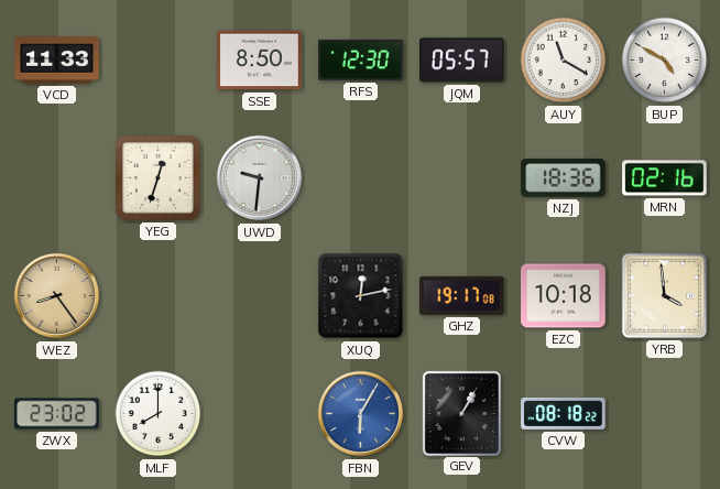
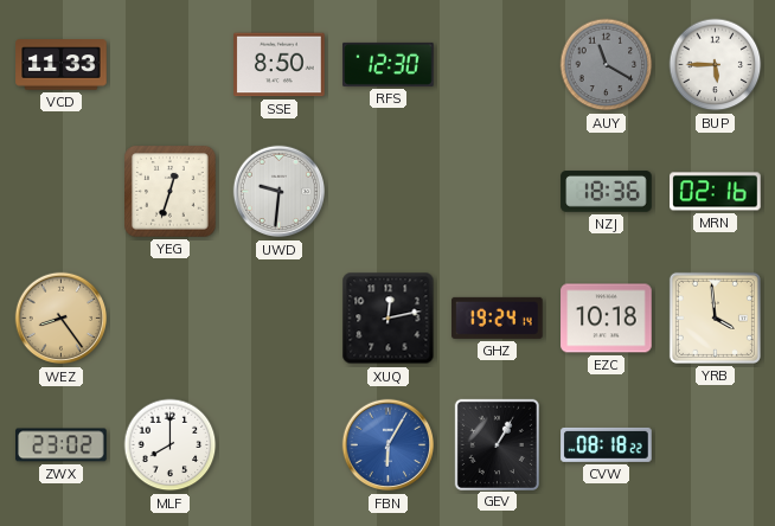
JQM: 05:57 -> none (462, 61)
AUY dial: white -> grey (607, 65)
BUP: 4:50 -> 5:45 (716, 65)
GHZ: 19:17 -> 19:24 (498, 317)
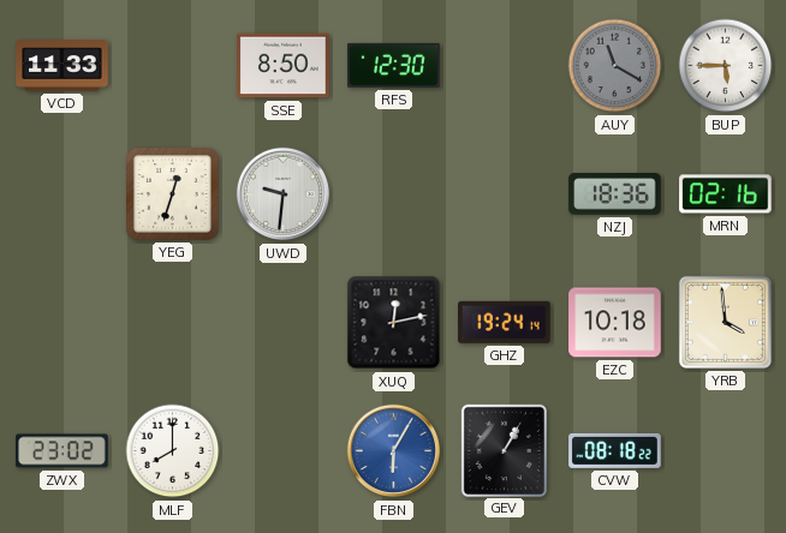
WEZ: 8:24 -> none (62, 319)
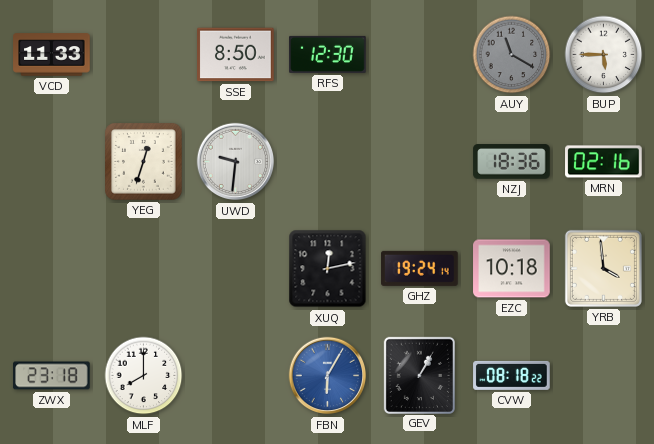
ZWX: 23:02 -> 23:18 (52, 376)
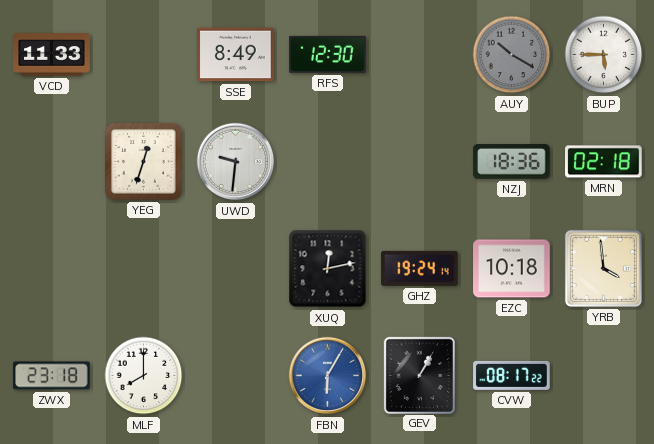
SSE: 8:50 -> 8:49 (236, 55)
AUY: 11:20 -> 10:20 (512, 55)
MRN: 02:16 -> 02:18 (604, 162)
CVW: 08:18 -> 08:17 (512, 375)
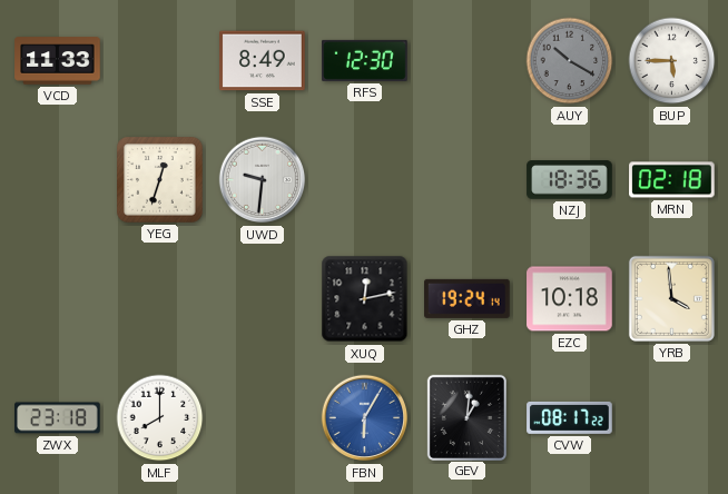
GEV: 1:05 -> 1:01 (466, 417)
